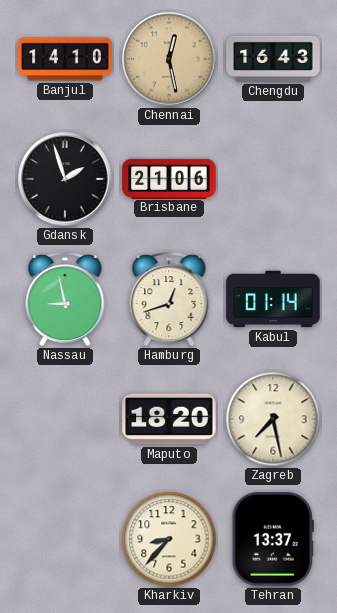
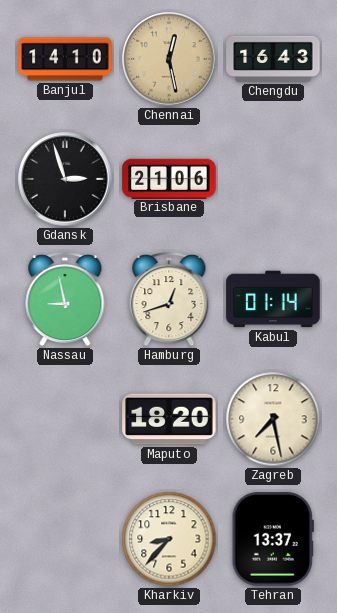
Gdansk: 1:57 -> 2:57 (65, 179)
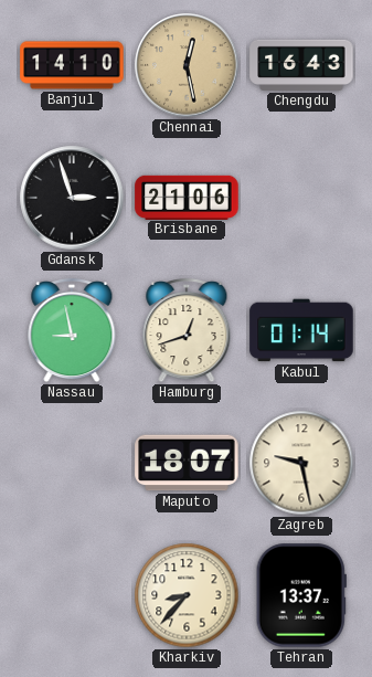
Maputo: 18:20 -> 18:07 (187, 463)
Zagreb: 7:28 -> 9:28 (301, 463)
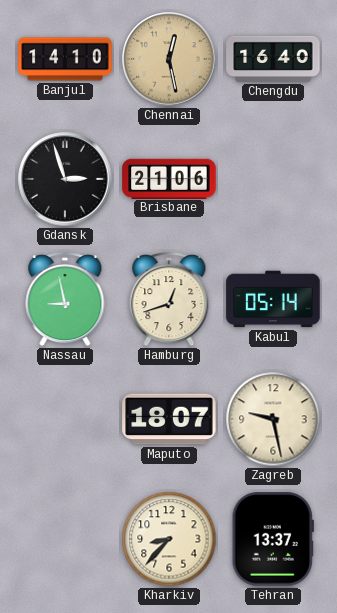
Chengdu: 16:43 -> 16:40 (273, 59)
Kabul: 01:14 -> 05:14 (273, 299)
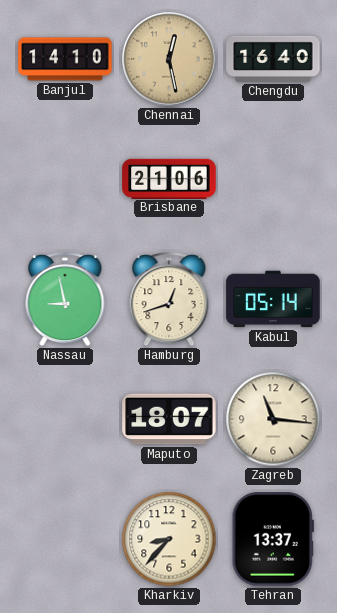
Gdansk: 2:57 -> none (65, 179)
Zagreb: 9:28 -> 11:16 (273, 419)
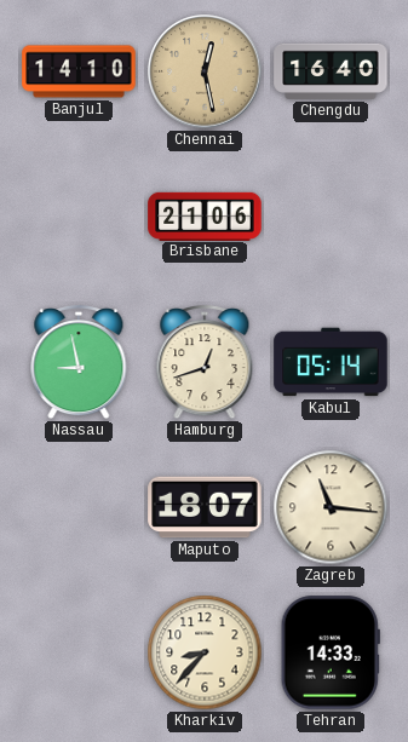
Tehran: 13:37 -> 14:33 (331, 652)
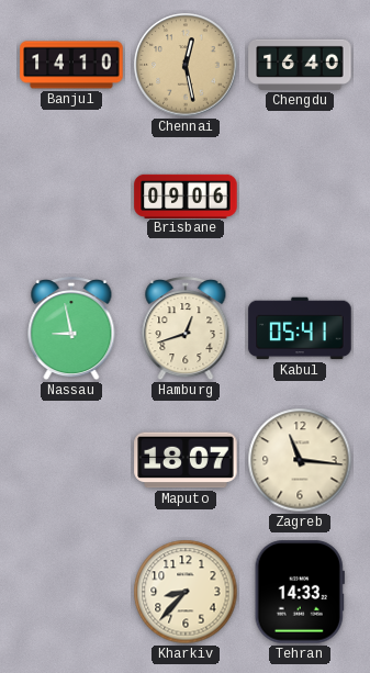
Brisbane: 21:06 -> 09:06 (186, 195)
Kabul: 05:14 -> 05:41 (300, 328)
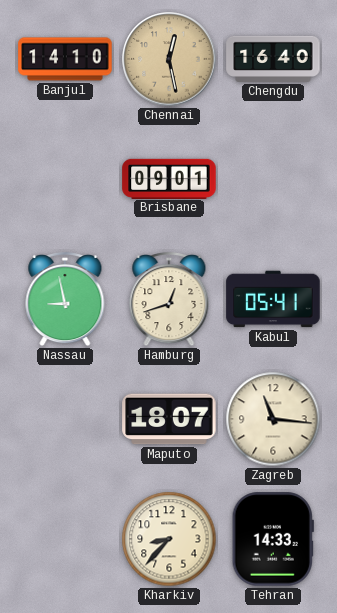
Brisbane: 09:06 -> 09:01 (169, 178)
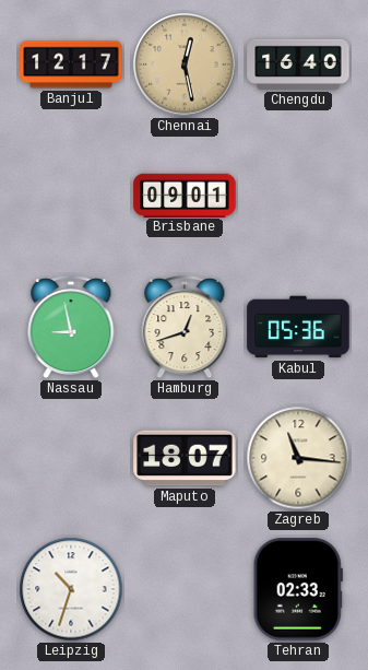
Banjul: 14:10 -> 12:17 (71, 64)
Kabul: 05:41 -> 05:36 (298, 327)
Leipzig: none -> 10:33 (71, 589)
Kharkiv: 8:37 -> none (169, 539)
Tehran: 14:33 -> 02:33 (298, 589)
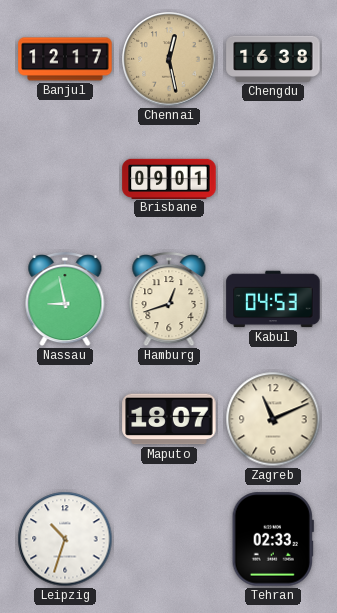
Chengdu: 16:40 -> 16:38 (273, 59)
Kabul: 05:36 -> 04:53 (273, 299)
Zagreb: 11:16 -> 11:11 (273, 419)
